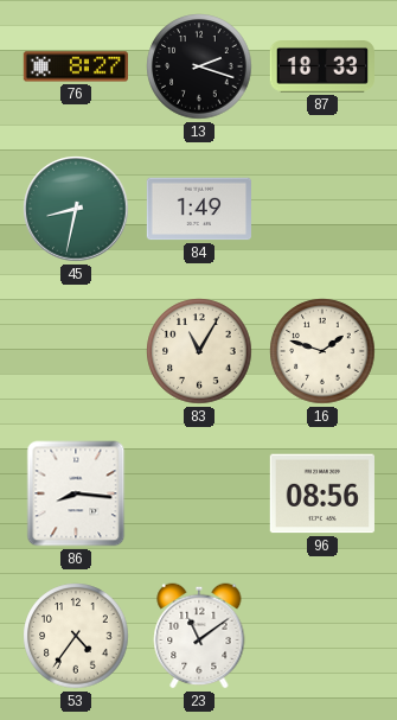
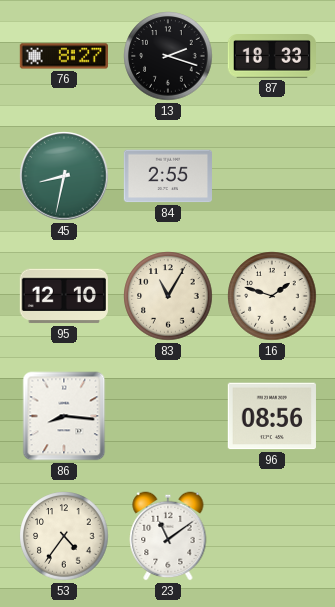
84: 1:49 -> 2:55 (167, 176)
95: none -> 12:10 (64, 296)
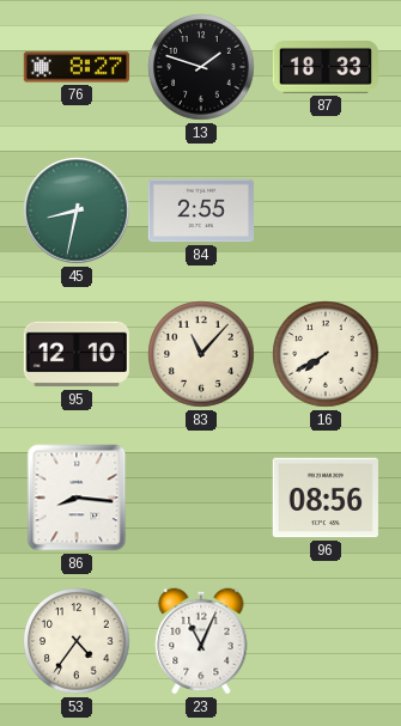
13: 2:18 -> 1:48 (201, 67)
83: 11:05 -> 11:07 (201, 354)
16: 1:48 -> 7:40 (326, 354)
23: 11:09 -> 11:04 (201, 641)
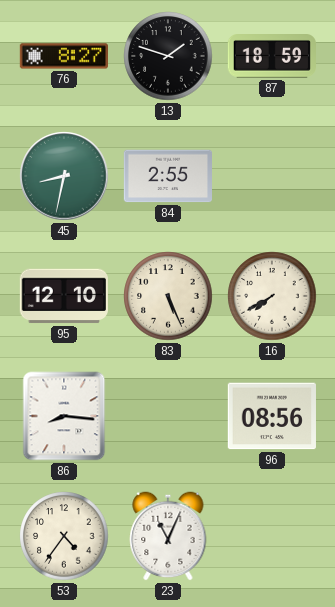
87: 18:33 -> 18:59 (272, 57)
83: 11:07 -> 5:26 (168, 296)
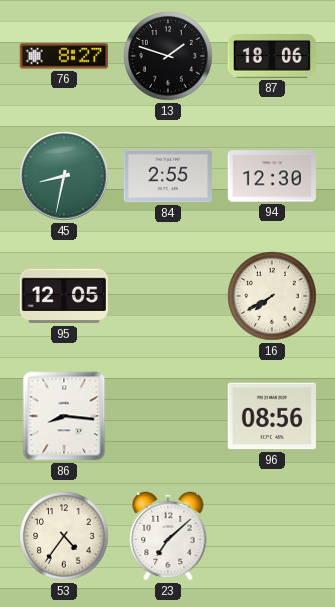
87: 18:59 -> 18:06 (272, 57)
94: none -> 12:30 (271, 176)
95: 12:10 -> 12:05 (64, 296)
83: 5:26 -> none (168, 296)
23: 11:04 -> 7:08 (168, 536)
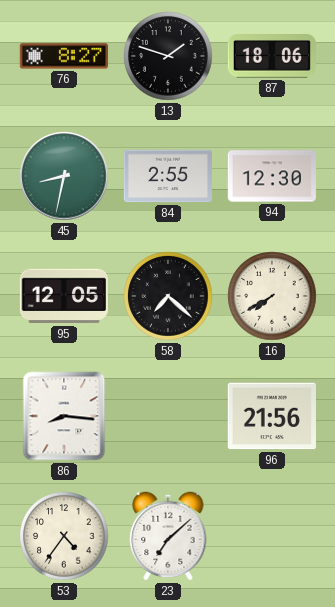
58: none -> 7:22 (168, 296)
96: 08:56 -> 21:56 (272, 416)
